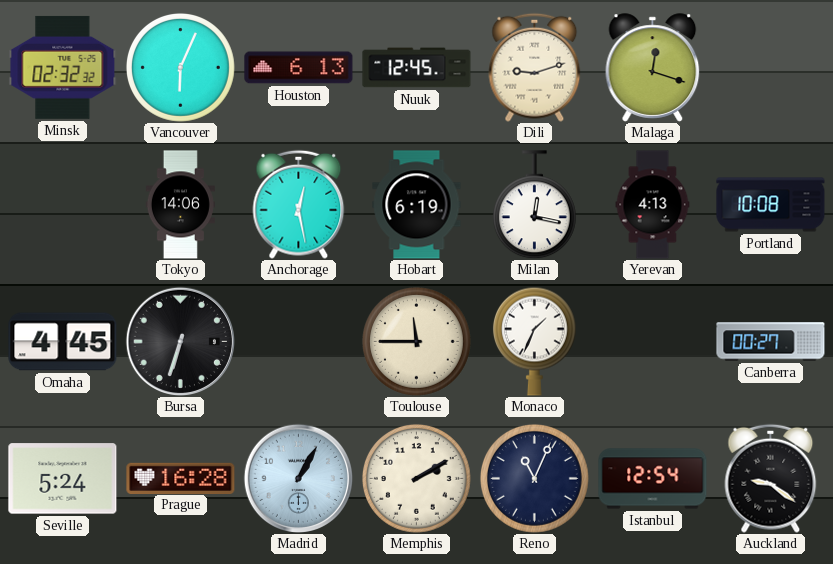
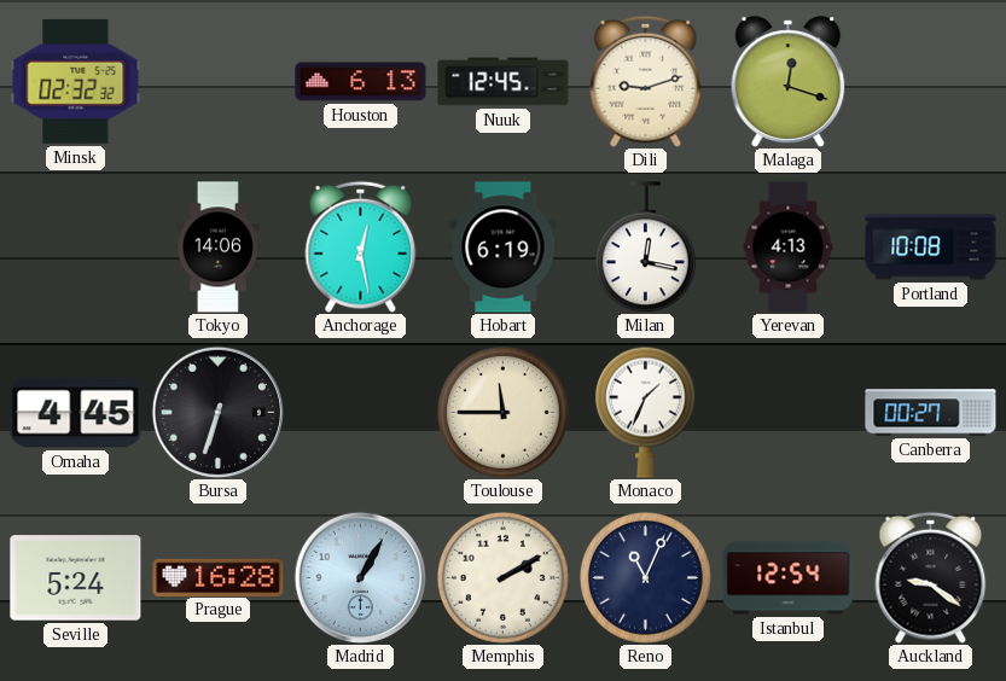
Vancouver: 6:04 -> none (180, 67)
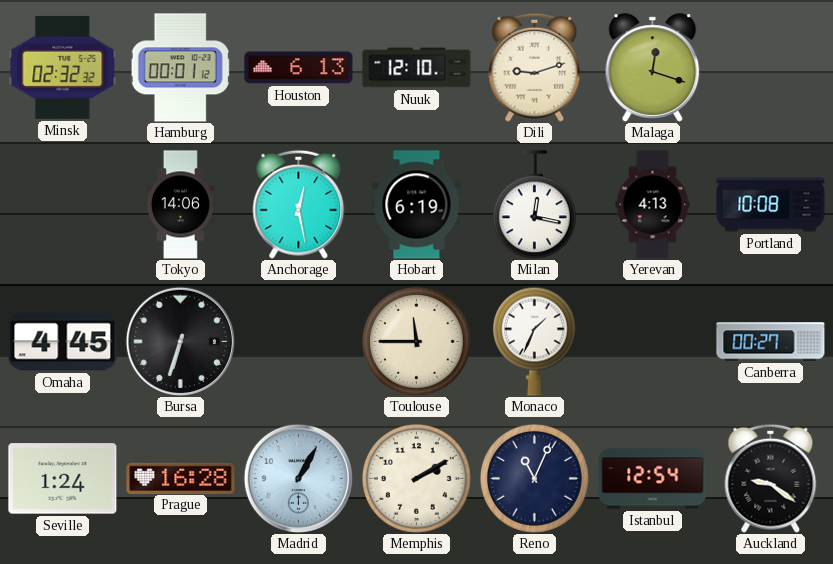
Hamburg: none -> 00:01 (180, 68)
Nuuk: 12:45 -> 12:10 (417, 68)
Seville: 5:24 -> 1:24 (63, 479)
